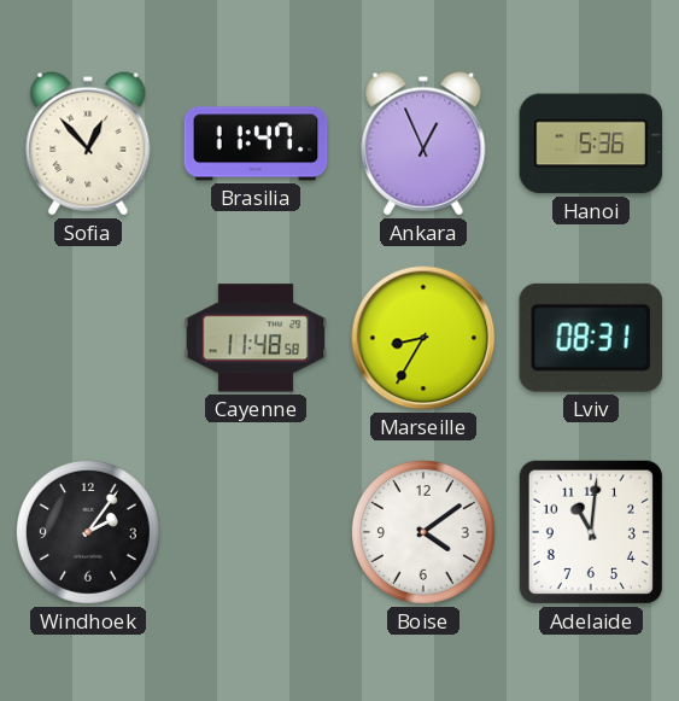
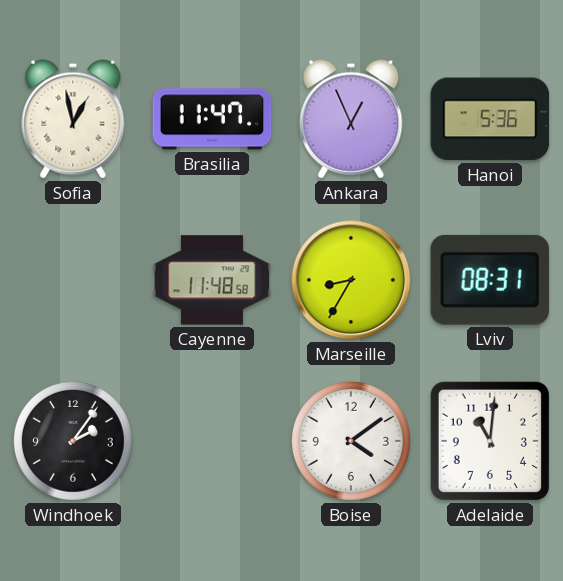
Sofia: 12:53 -> 12:58 (73, 119)
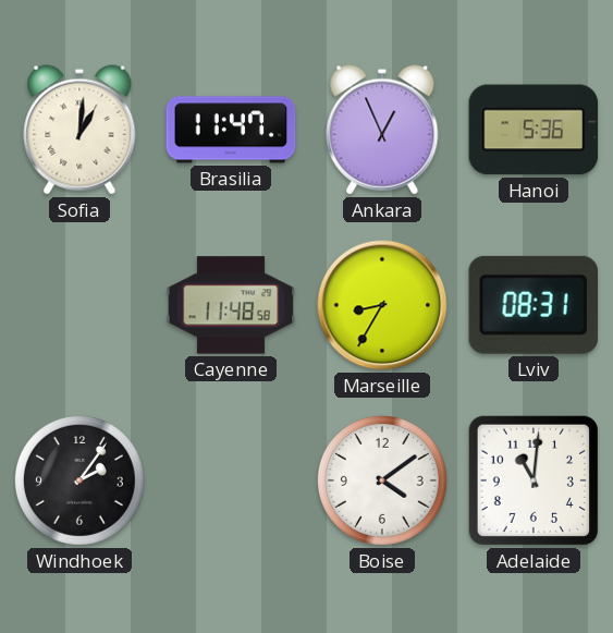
Sofia: 12:58 -> 1:01 (79, 130)
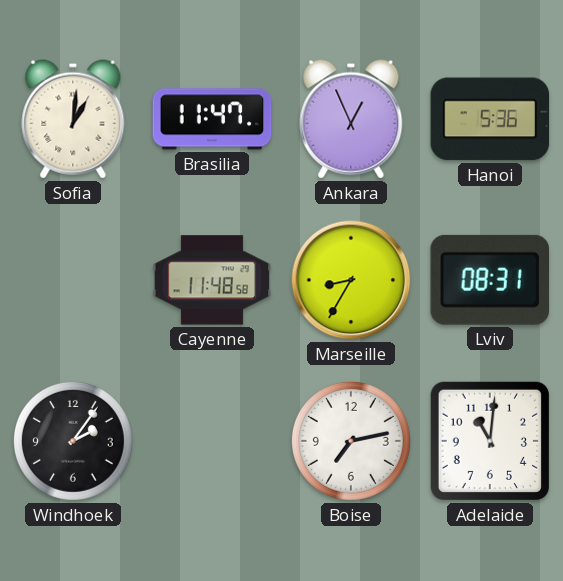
Boise: 4:09 -> 7:13 (351, 441)
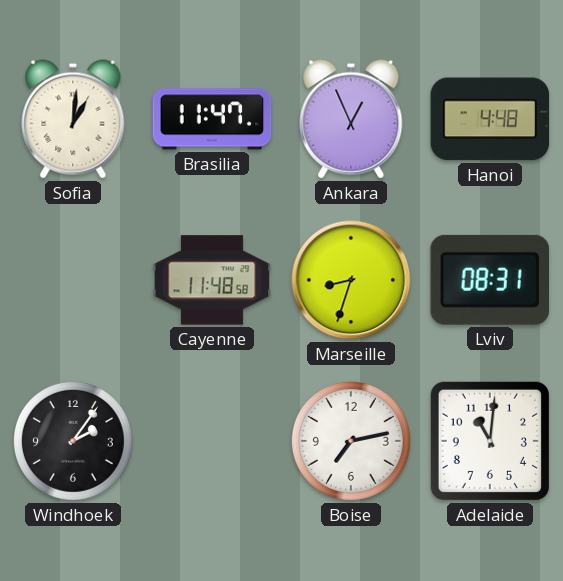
Hanoi: 5:36 -> 4:48 (490, 119)
Marseille: 8:35 -> 8:33 (351, 280)
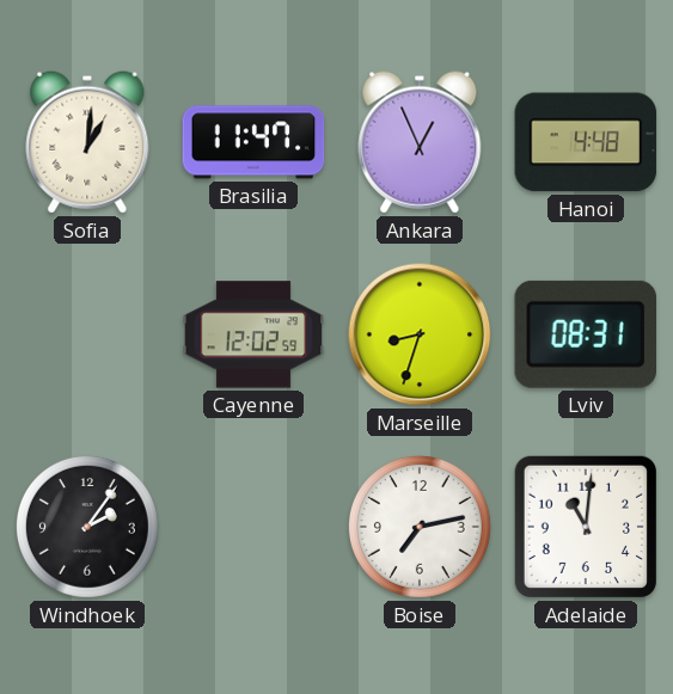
Cayenne: 11:48 -> 12:02 (253, 334)
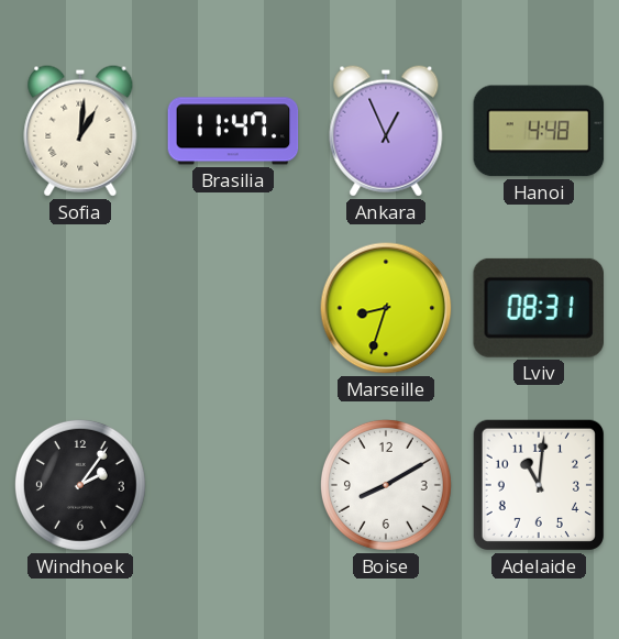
Cayenne: 12:02 -> none (253, 334)
Boise: 7:13 -> 8:10 (386, 485)
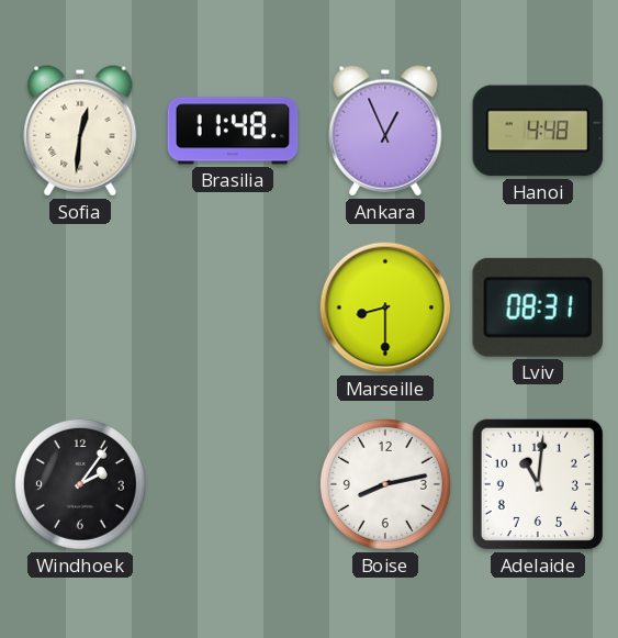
Sofia: 1:01 -> 12:31 (80, 131)
Brasilia: 11:47 -> 11:48 (233, 131)
Marseille: 8:33 -> 8:30 (385, 307)
Boise: 8:10 -> 8:13 (385, 484)
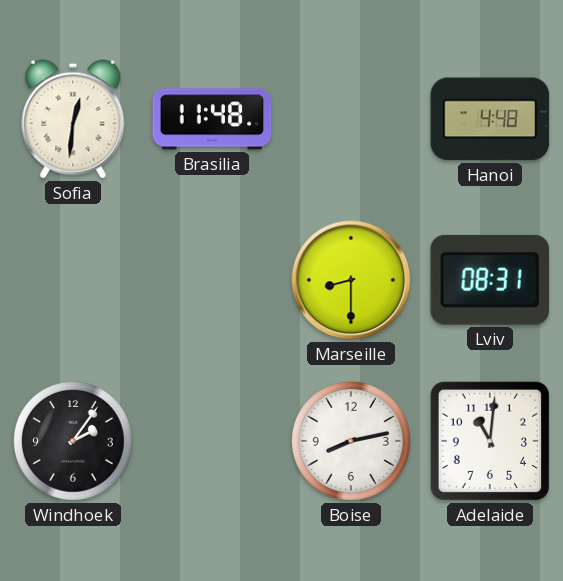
Ankara: 12:56 -> none (385, 131)
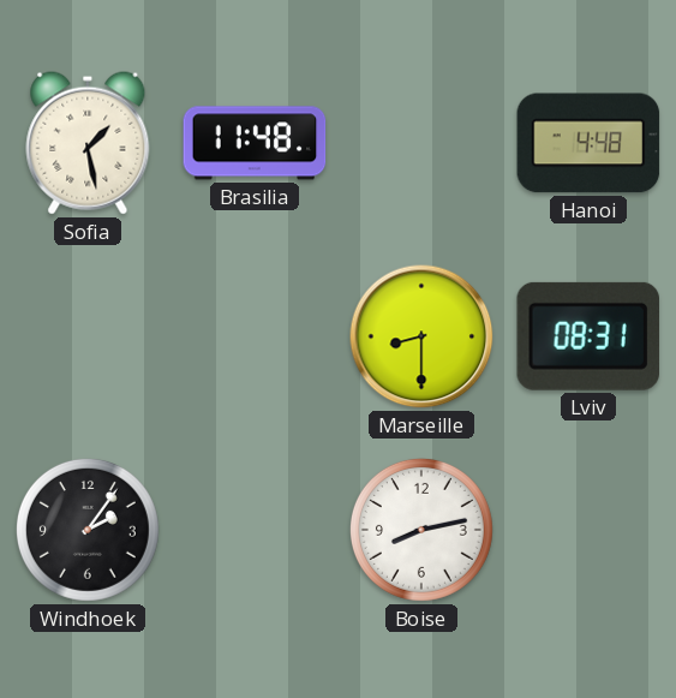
Sofia: 12:31 -> 1:28 (88, 143)
Adelaide: 11:01 -> none (490, 441)
